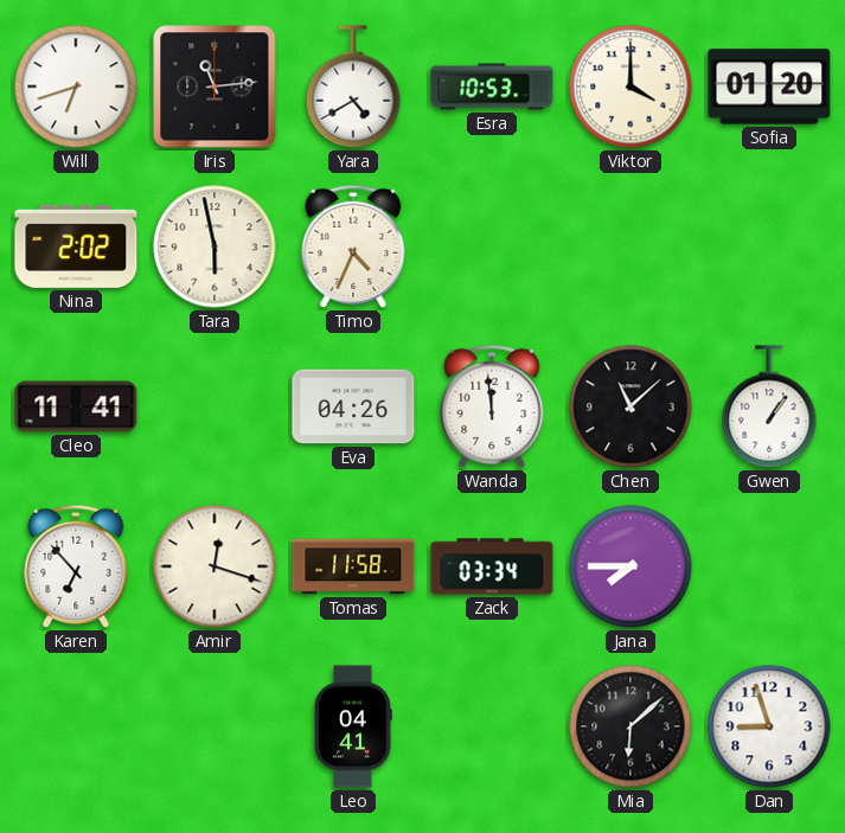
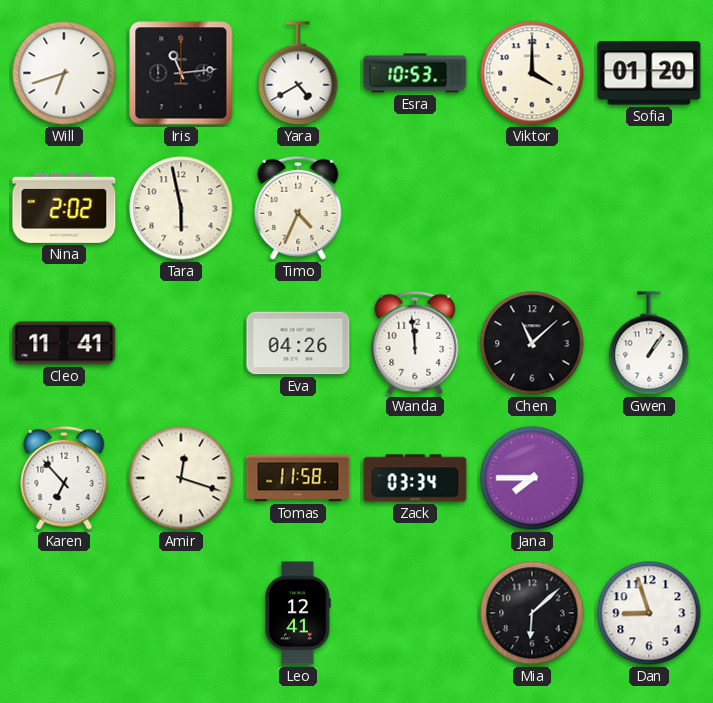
Leo: 04:41 -> 12:41 (298, 613)
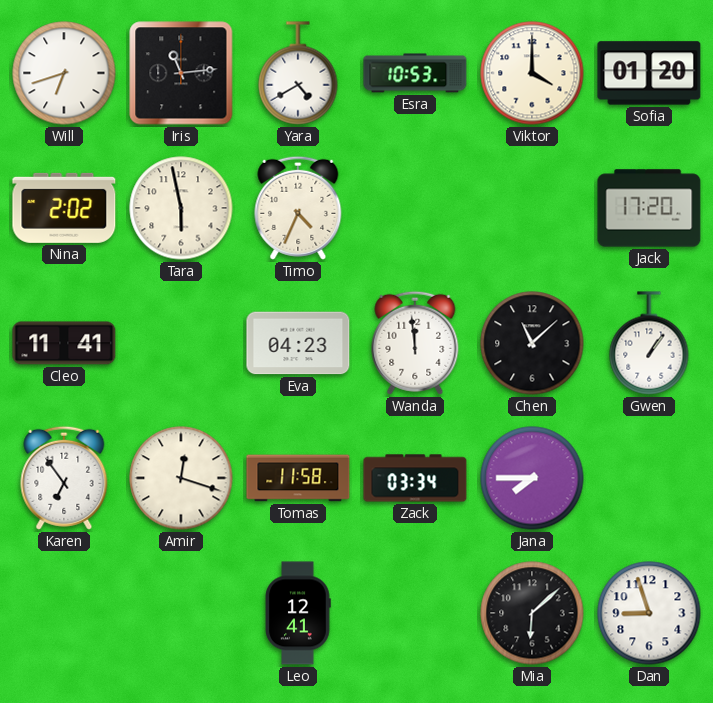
Jack: none -> 17:20 (649, 208)
Eva: 04:26 -> 04:23 (298, 343)
Karen: 6:53 -> 6:54 (64, 478)
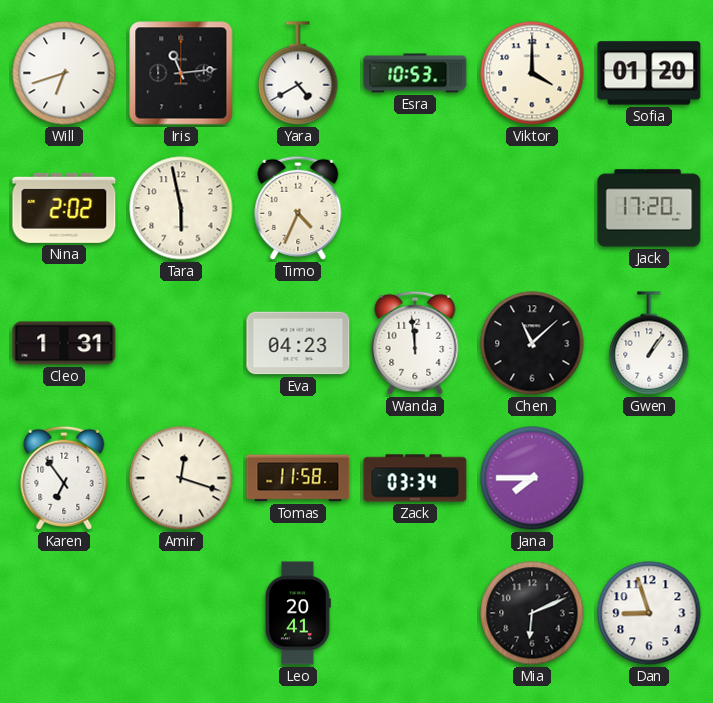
Cleo: 11:41 -> 1:31 (64, 343)
Leo: 12:41 -> 20:41 (298, 613)
Mia: 6:08 -> 6:11 (532, 613)
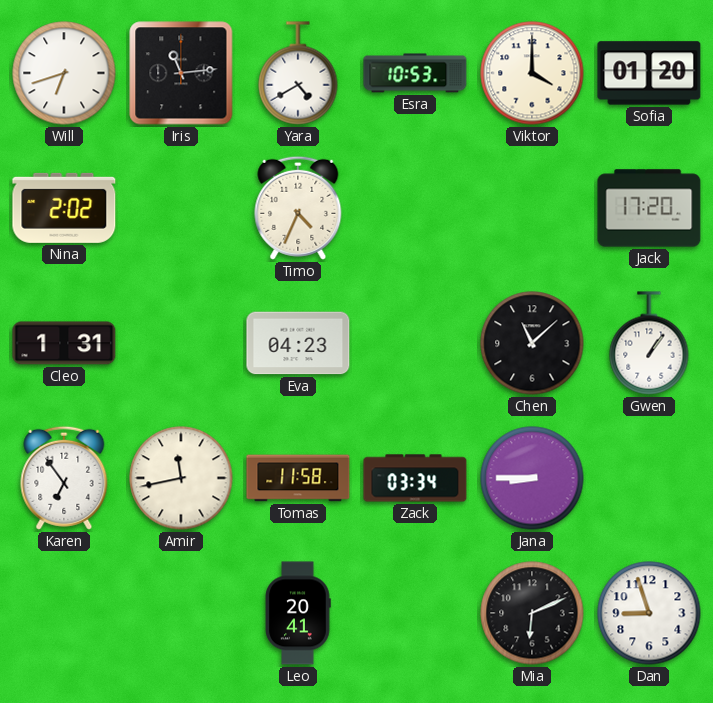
Tara: 5:58 -> none (181, 208)
Wanda: 11:59 -> none (415, 343)
Amir: 12:18 -> 11:43 (181, 478)
Jana: 7:45 -> 8:45 (532, 478)
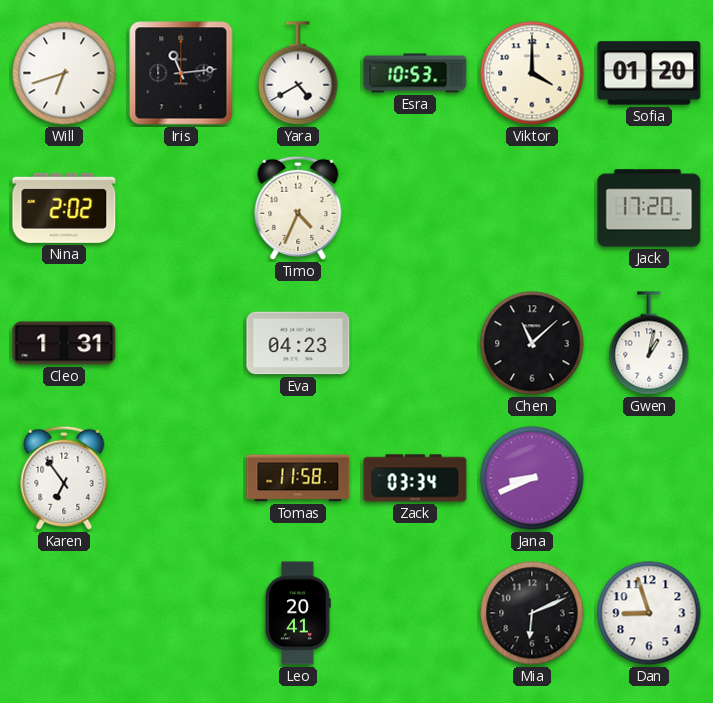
Gwen: 1:06 -> 1:02 (649, 343)
Amir: 11:43 -> none (181, 478)
Jana: 8:45 -> 8:41 (532, 478)
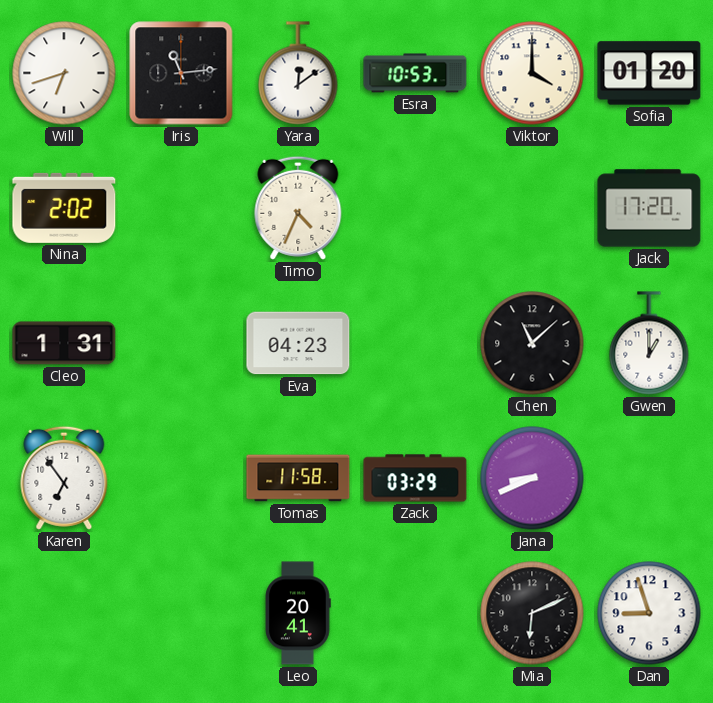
Yara: 4:40 -> 12:09 (298, 73)
Gwen: 1:02 -> 1:00 (649, 343)
Zack: 03:34 -> 03:29 (415, 478)
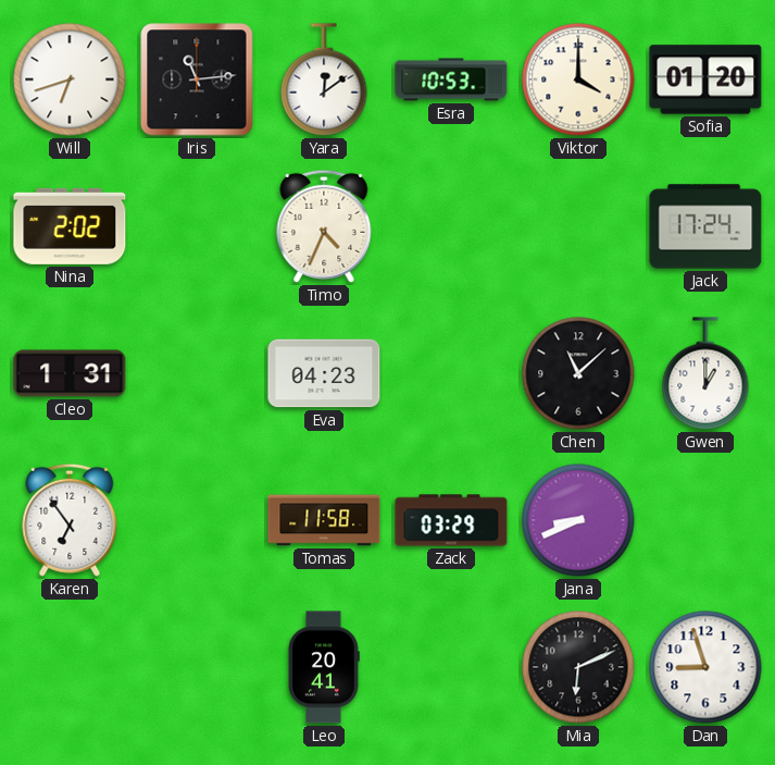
Jack: 17:20 -> 17:24 (705, 226)
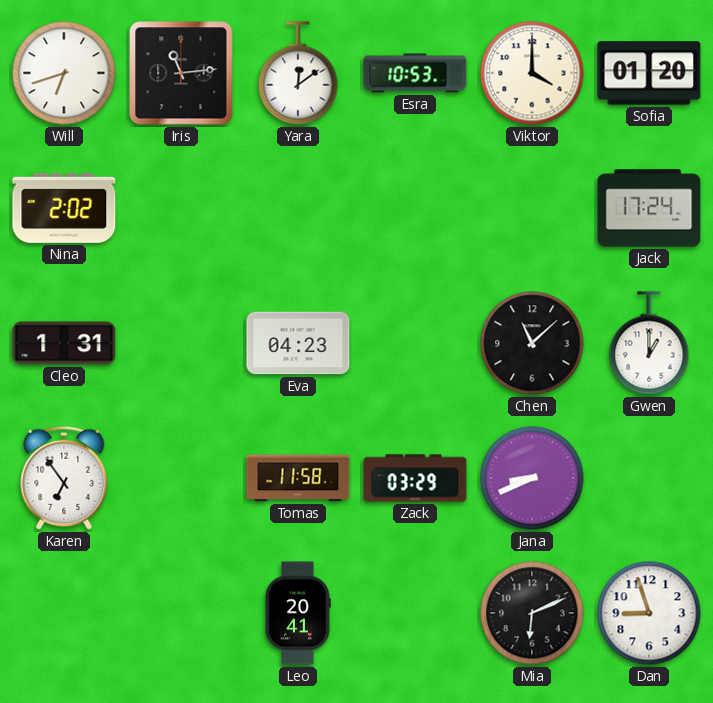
Timo: 4:34 -> none (324, 226)
